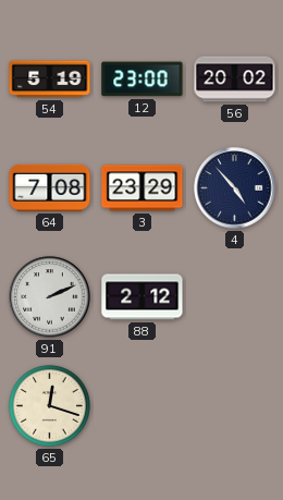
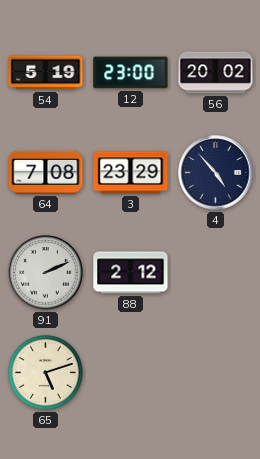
65: 12:18 -> 5:12 (45, 372)
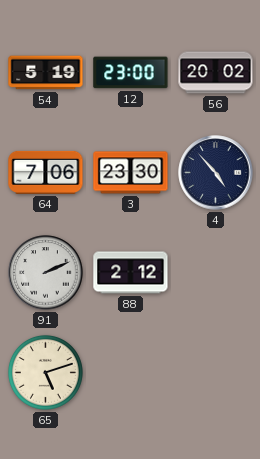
64: 7:08 -> 7:06 (46, 172)
3: 23:29 -> 23:30 (131, 173)
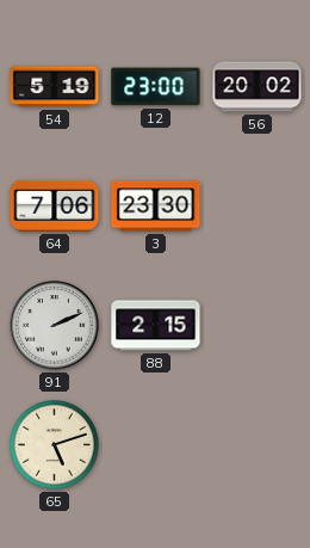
4: 4:53 -> none (216, 173)
88: 2:12 -> 2:15 (156, 326)
